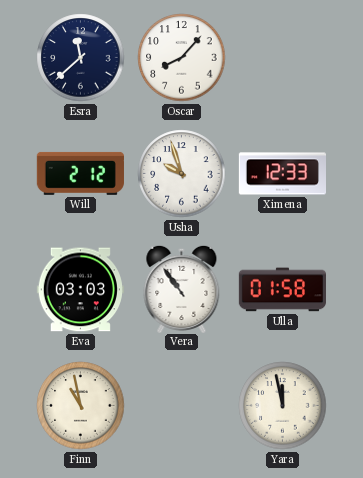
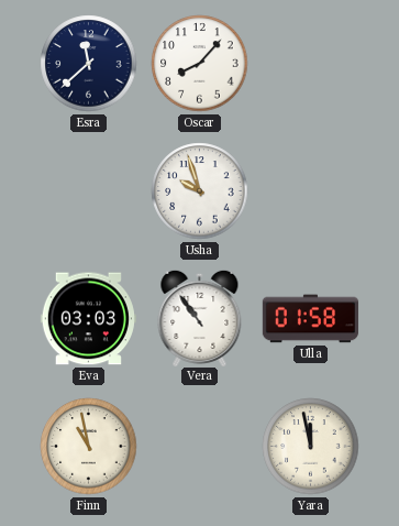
Will: 2:12 -> none (80, 173)
Ximena: 12:33 -> none (282, 174)
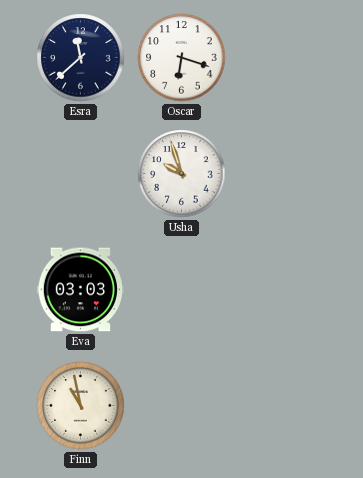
Oscar: 8:07 -> 6:18 (182, 58)
Vera: 10:54 -> none (200, 317)
Ulla: 01:58 -> none (310, 319)
Yara: 11:58 -> none (311, 447)
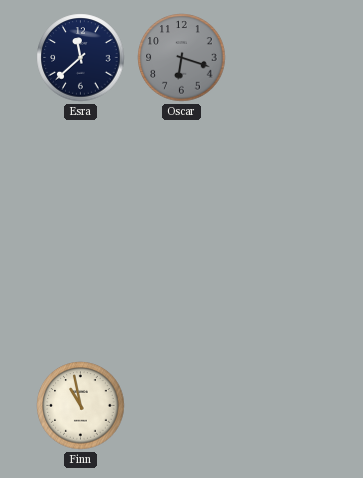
Oscar dial: white -> grey (182, 58)
Usha: 9:57 -> none (182, 174)
Eva: 03:03 -> none (80, 290)
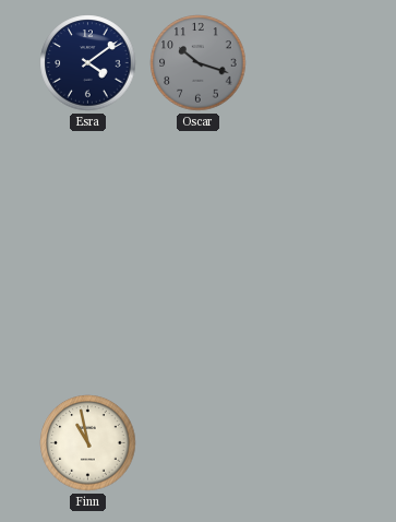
Esra: 11:38 -> 4:09 (88, 63)
Oscar: 6:18 -> 10:18 (199, 63)
